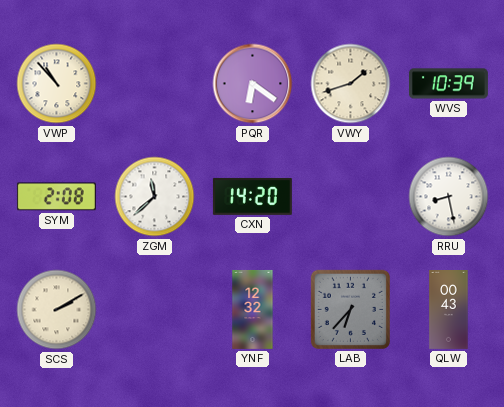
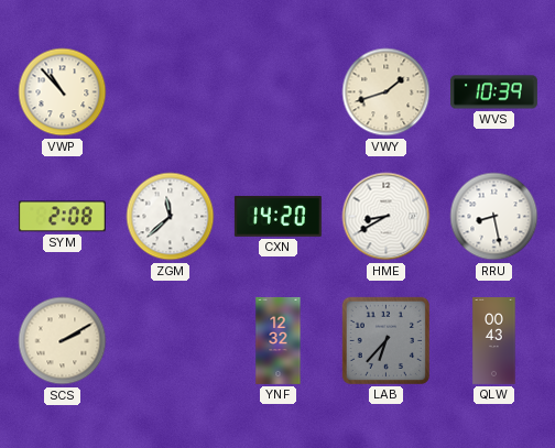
PQR: 6:21 -> none (253, 84)
HME: none -> 8:40 (387, 217)
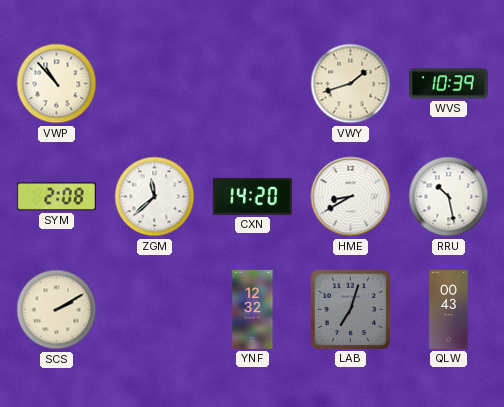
RRU: 8:28 -> 10:28 (449, 197)
LAB: 6:37 -> 7:03 (350, 309)
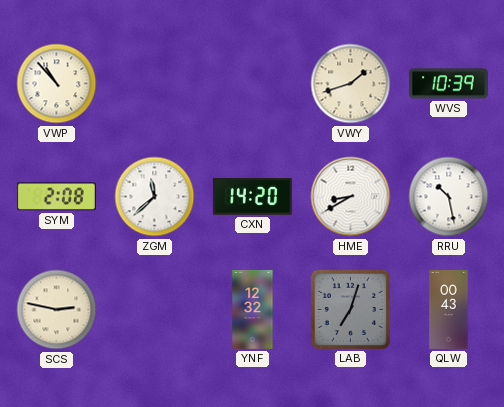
SCS: 2:10 -> 2:47 (57, 310)
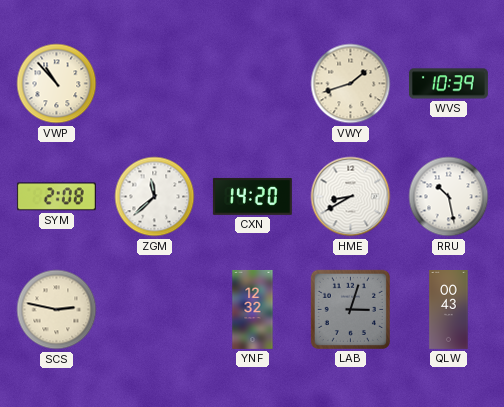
LAB: 7:03 -> 3:03 (350, 309)
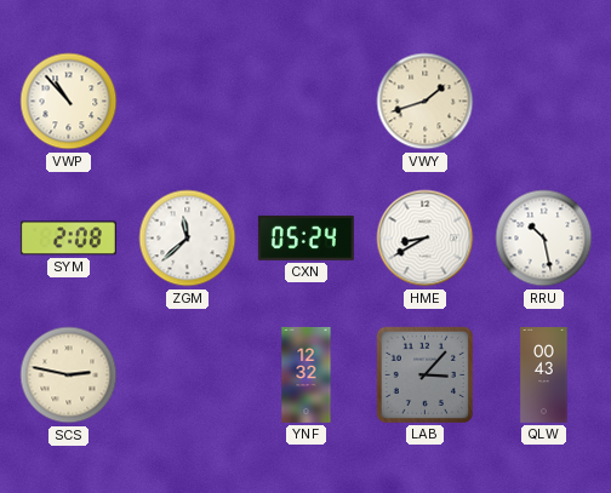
WVS: 10:39 -> none (448, 84)
CXN: 14:20 -> 05:24 (305, 237)
LAB: 3:03 -> 3:07 (424, 374)
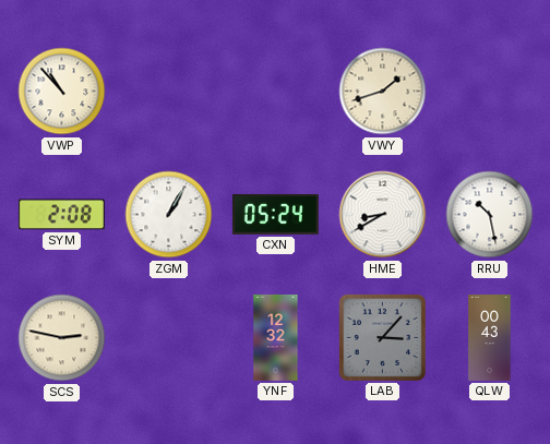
ZGM: 11:38 -> 1:05 (169, 215)
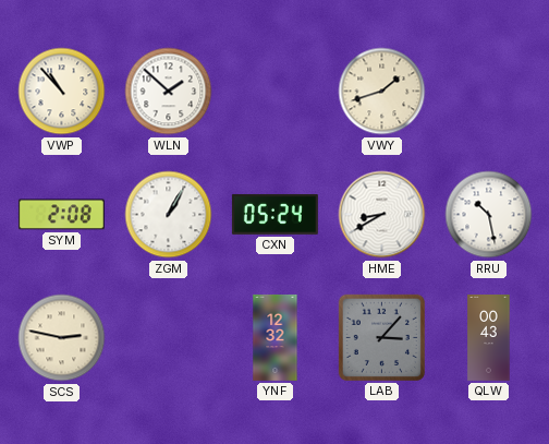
WLN: none -> 1:52 (169, 92)
